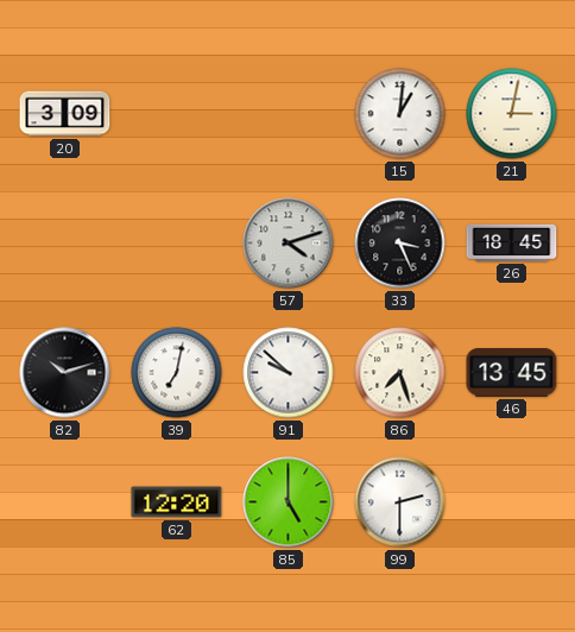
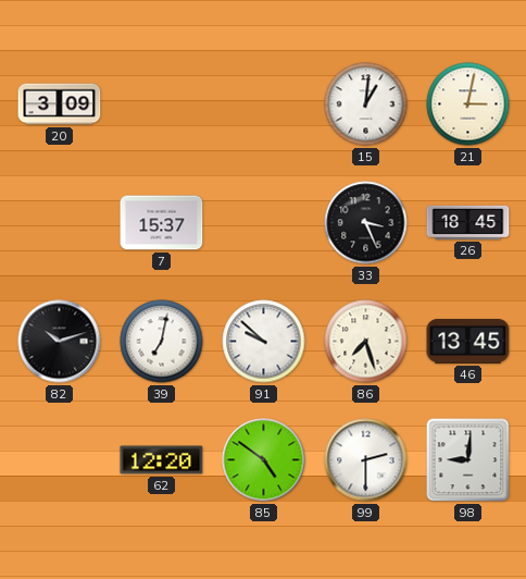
7: none -> 15:37 (162, 223)
57: 4:12 -> none (289, 244)
85: 5:00 -> 4:51 (264, 460)
98: none -> 9:01 (468, 460)
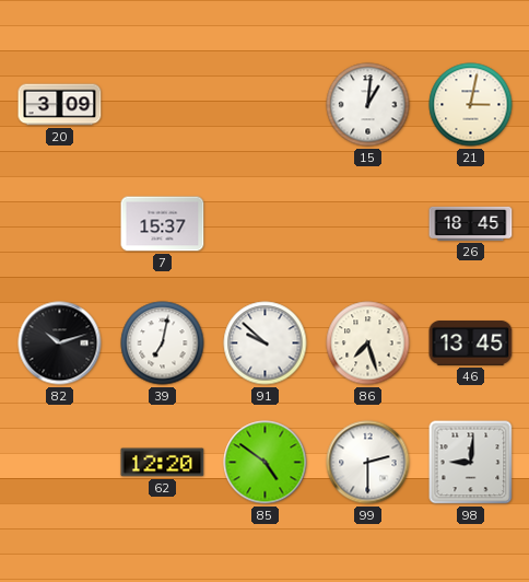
33: 3:26 -> none (366, 223)
